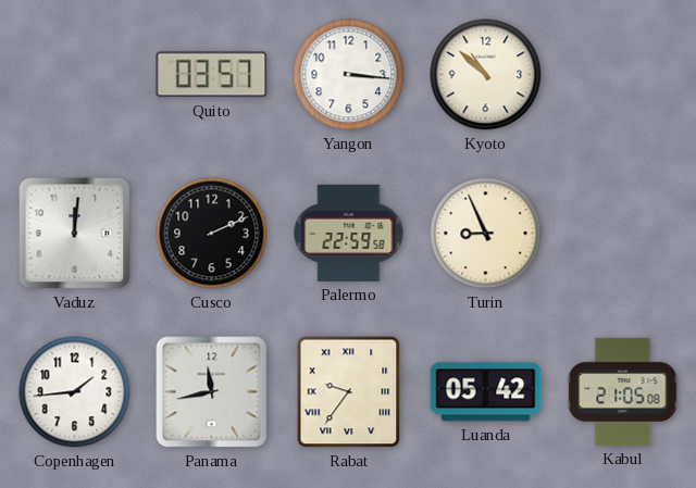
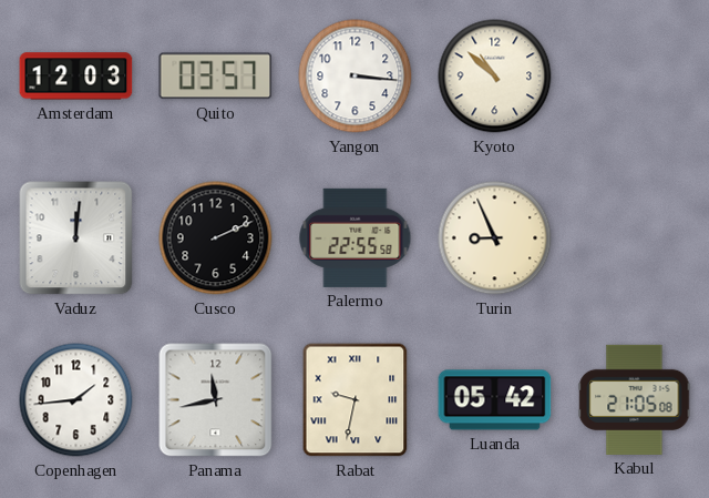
Amsterdam: none -> 12:03 (76, 77)
Palermo: 22:59 -> 22:55 (356, 237)
Rabat: 9:36 -> 9:32 (356, 400)
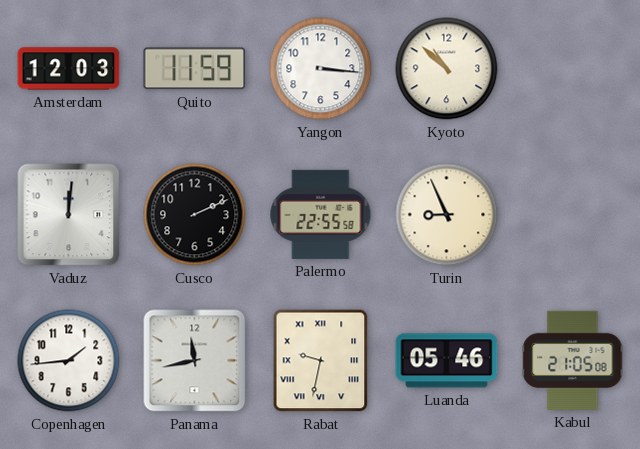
Quito: 03:57 -> 11:59 (195, 69)
Luanda: 05:42 -> 05:46 (447, 361)
